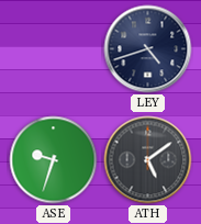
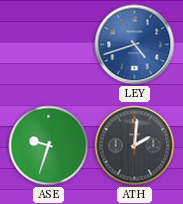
LEY dial: navy -> blue (135, 45)
ATH: 5:09 -> 2:01 (135, 146)
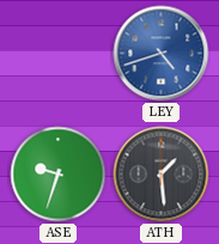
ATH: 2:01 -> 1:29 (162, 175)
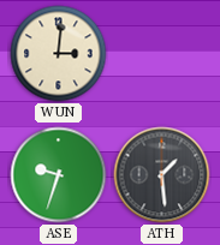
WUN: none -> 3:01 (59, 54)
LEY: 4:42 -> none (162, 54)
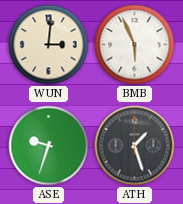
BMB: none -> 5:56 (135, 45)
ATH: 1:29 -> 1:27 (135, 146)
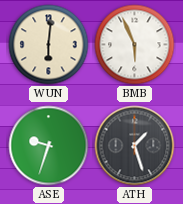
WUN: 3:01 -> 6:01 (49, 45)
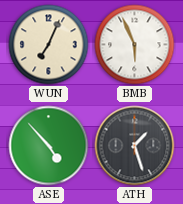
WUN: 6:01 -> 7:04 (49, 45)
ASE: 9:33 -> 4:53 (49, 146)
